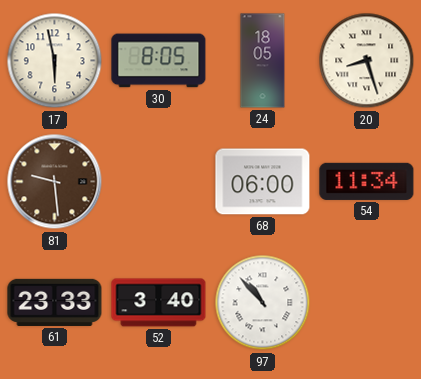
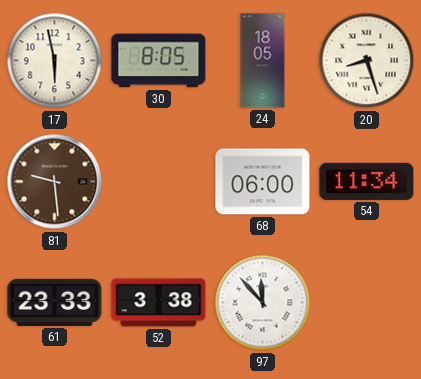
52: 3:40 -> 3:38 (159, 303)
97: 10:53 -> 11:53 (263, 303)
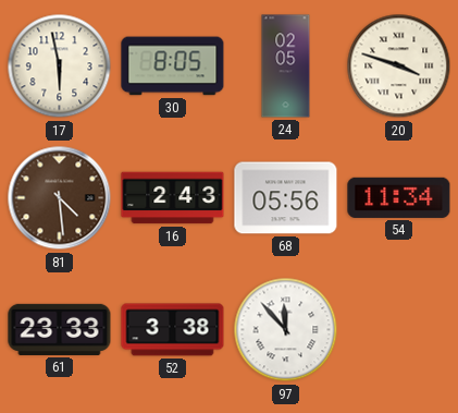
24: 18:05 -> 02:05 (286, 66)
20: 8:27 -> 3:48 (399, 66)
81: 9:29 -> 4:29 (60, 198)
16: none -> 2:43 (173, 198)
68: 06:00 -> 05:56 (286, 198)
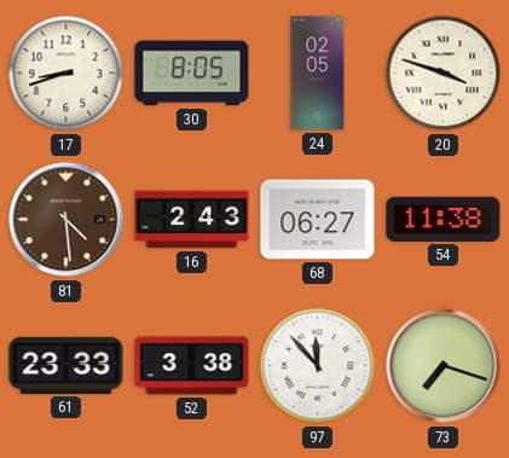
17: 5:58 -> 8:42 (66, 74)
68: 05:56 -> 06:27 (318, 220)
54: 11:34 -> 11:38 (444, 219)
73: none -> 7:18 (444, 366)
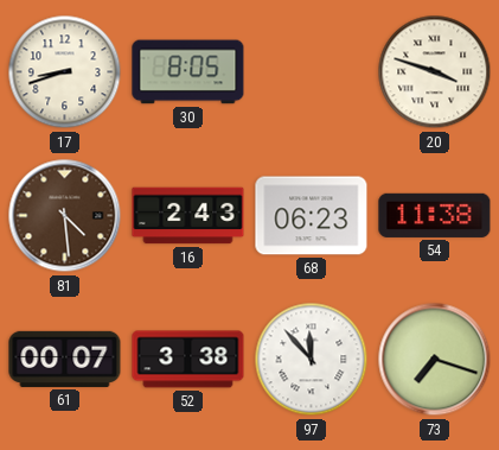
24: 02:05 -> none (318, 74)
68: 06:27 -> 06:23 (312, 216)
61: 23:33 -> 00:07 (65, 359)
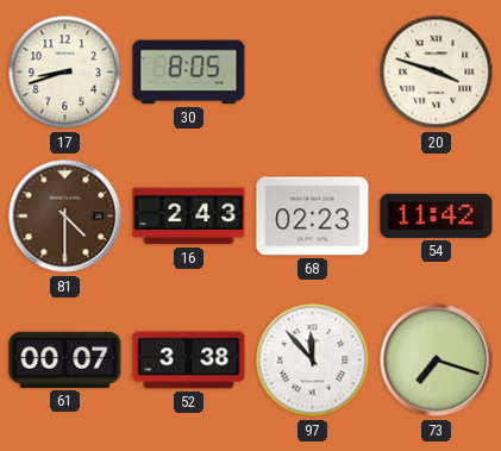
81: 4:29 -> 4:30 (65, 217)
68: 06:23 -> 02:23 (313, 217)
54: 11:38 -> 11:42 (437, 215)
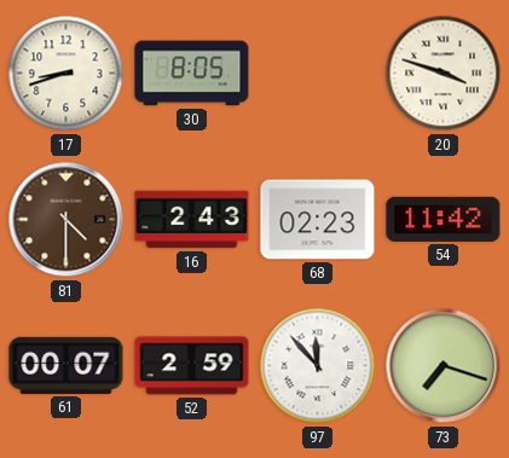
52: 3:38 -> 2:59 (192, 366)
